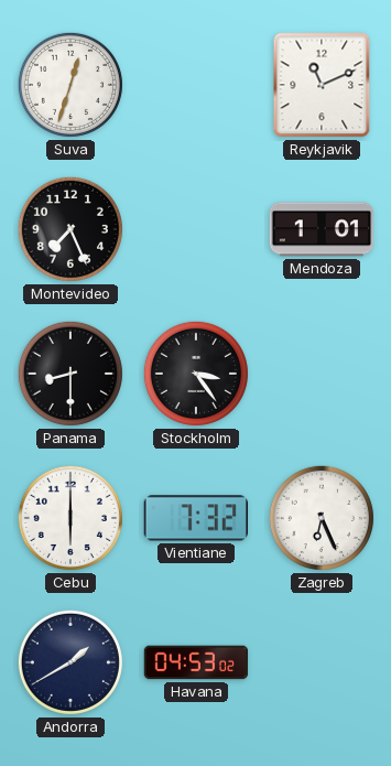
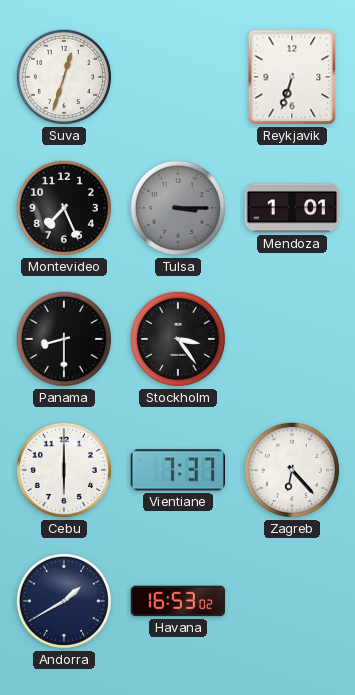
Reykjavik: 11:11 -> 6:33 (292, 77)
Tulsa: none -> 3:15 (178, 208)
Vientiane: 7:32 -> 7:37 (177, 470)
Zagreb: 6:26 -> 6:23 (292, 470)
Havana: 04:53 -> 16:53 (178, 601)
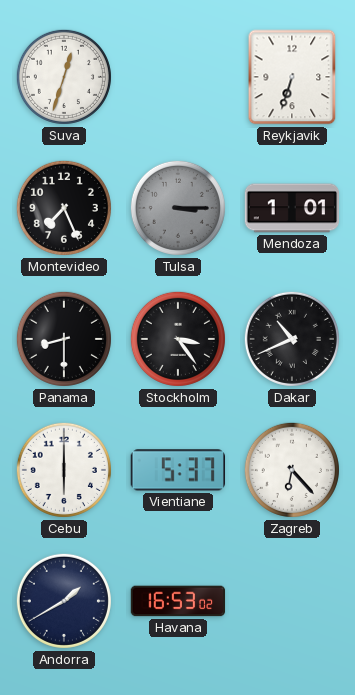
Dakar: none -> 10:41 (292, 339)
Vientiane: 7:37 -> 5:37 (177, 470)
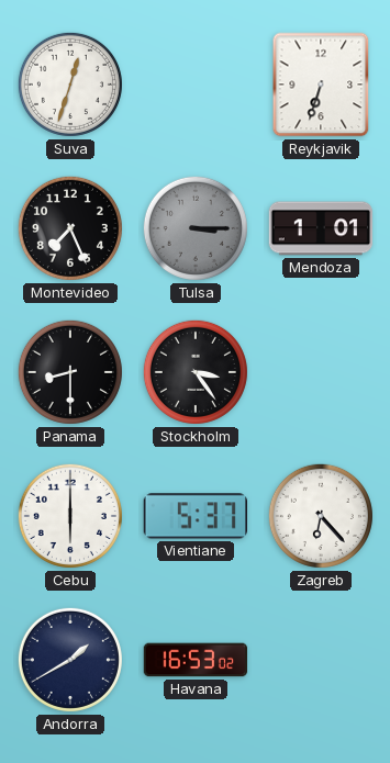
Dakar: 10:41 -> none (292, 339)
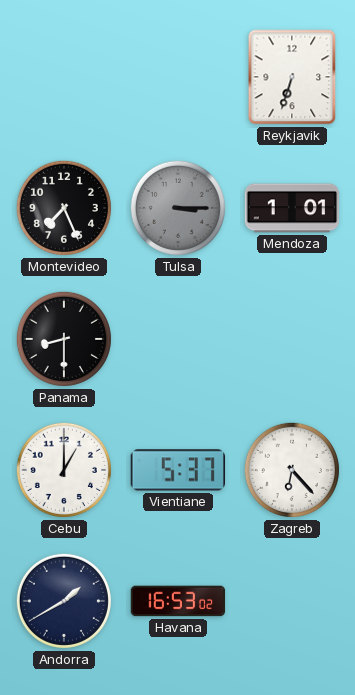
Suva: 12:33 -> none (70, 85)
Stockholm: 3:24 -> none (196, 372)
Cebu: 6:00 -> 1:00 (64, 470)
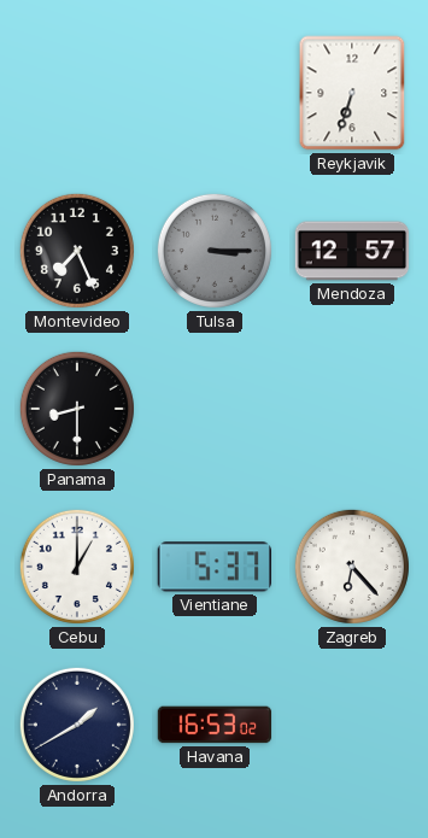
Mendoza: 1:01 -> 12:57 (352, 251)
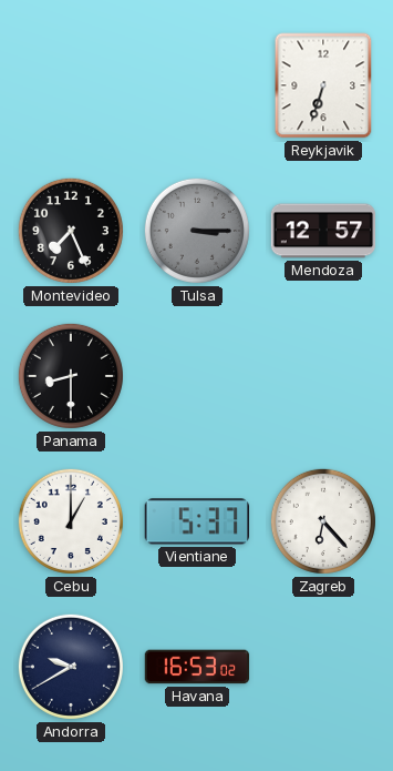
Andorra: 1:40 -> 9:40 (71, 667)
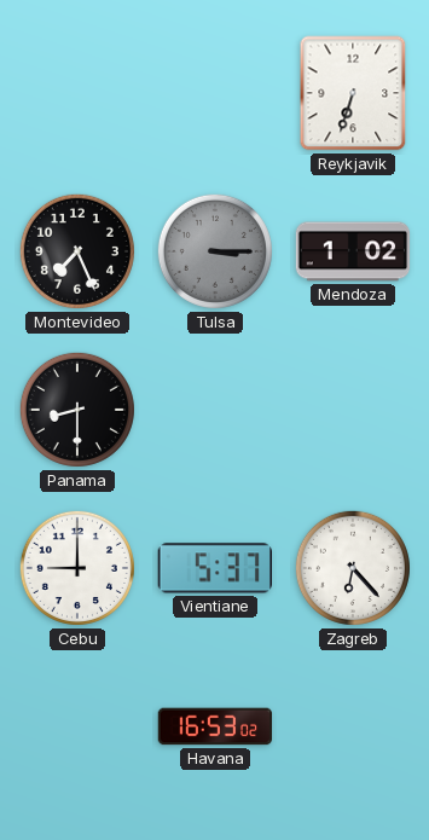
Mendoza: 12:57 -> 1:02 (353, 251)
Cebu: 1:00 -> 9:00 (77, 568)
Andorra: 9:40 -> none (71, 667)
